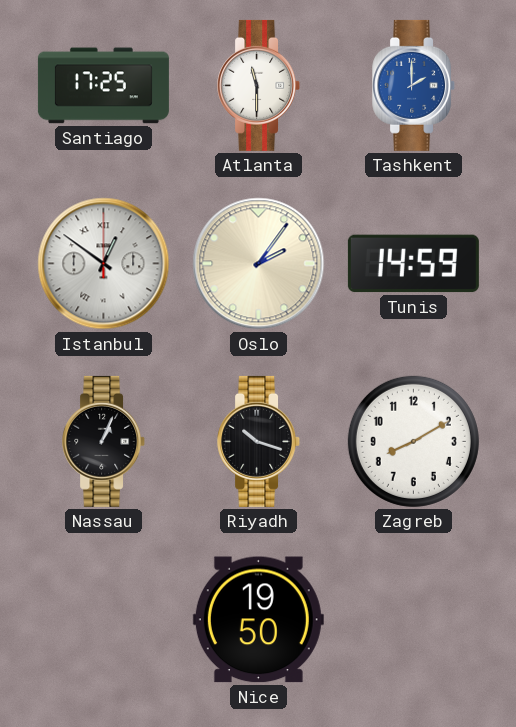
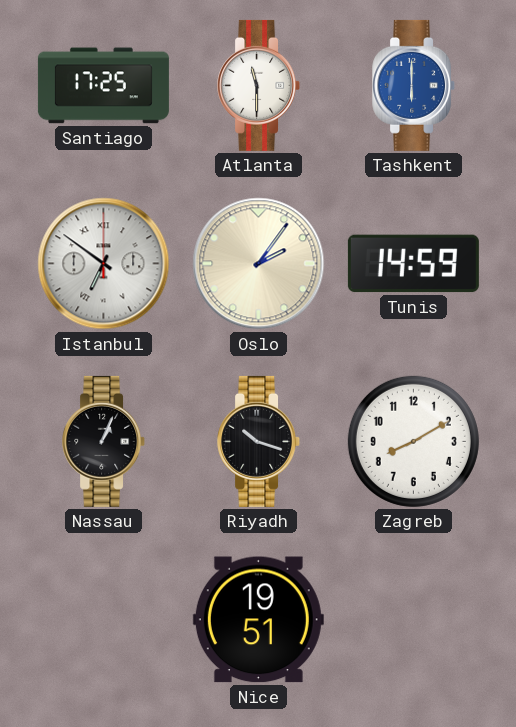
Tashkent: 2:00 -> 6:00 (414, 85)
Istanbul: 12:51 -> 6:51 (104, 264)
Nice: 19:50 -> 19:51 (258, 620)
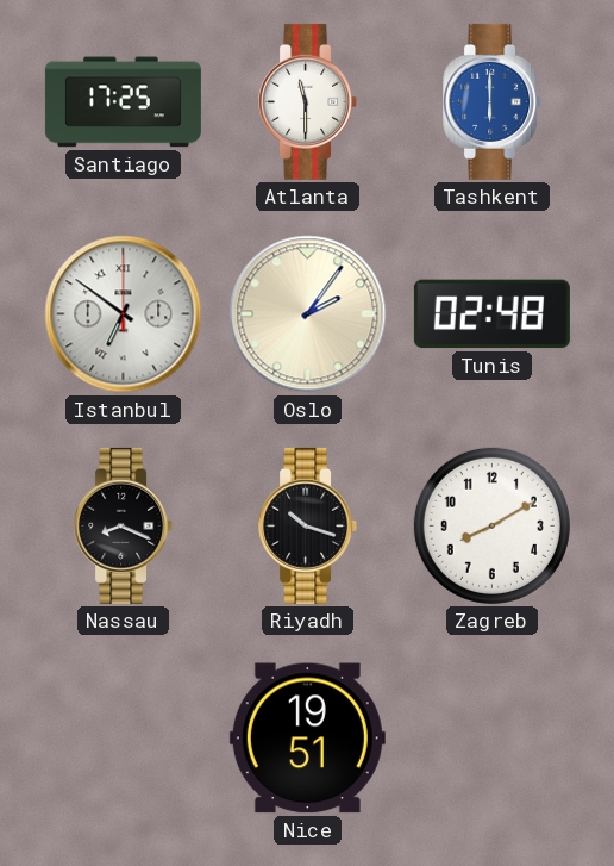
Tunis: 14:59 -> 02:48 (491, 314)
Nassau: 1:04 -> 8:19 (124, 525)
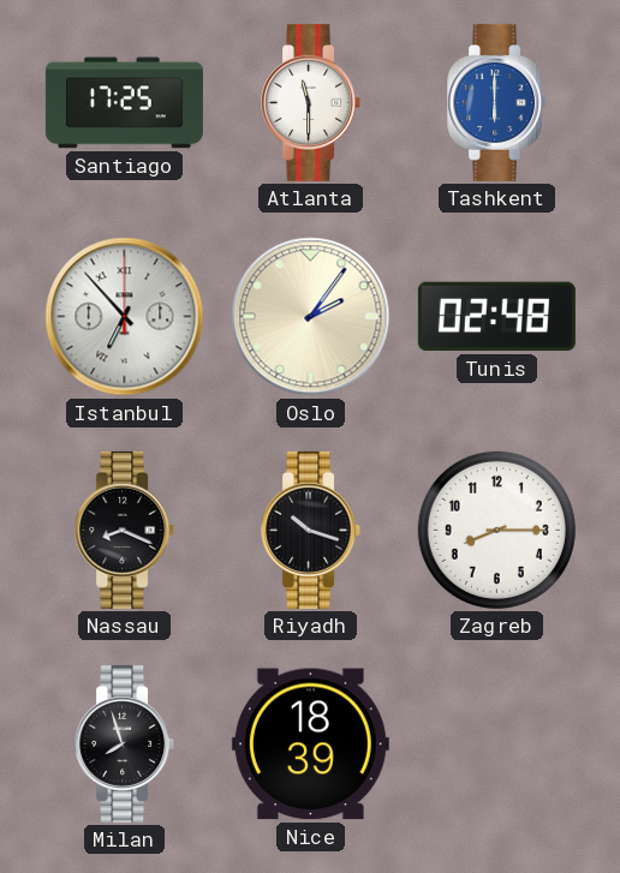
Istanbul: 6:51 -> 6:53 (125, 317)
Zagreb: 8:10 -> 8:15 (496, 530)
Milan: none -> 7:57 (125, 743)
Nice: 19:51 -> 18:39 (310, 745)
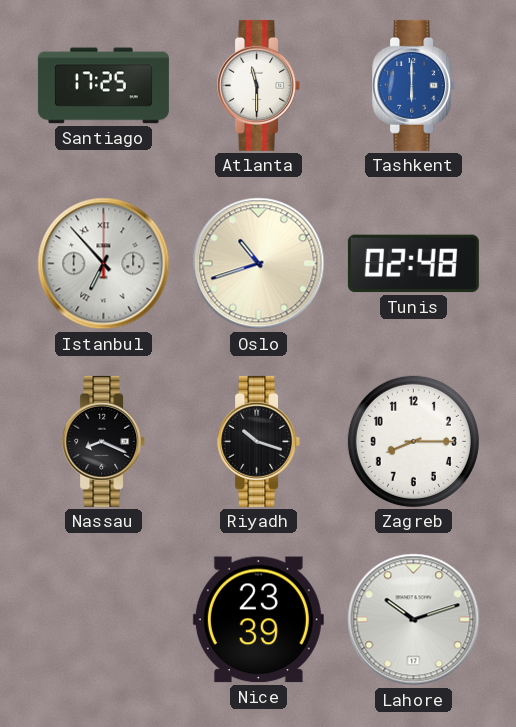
Oslo: 2:06 -> 10:42 (259, 264)
Milan: 7:57 -> none (125, 743)
Nice: 18:39 -> 23:39 (258, 620)
Lahore: none -> 10:12 (414, 620)
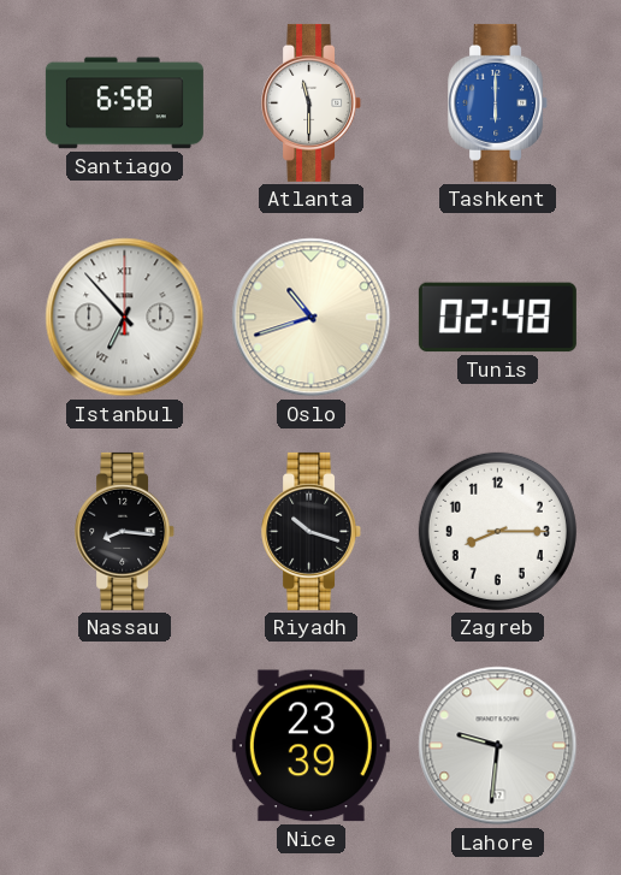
Santiago: 17:25 -> 6:58 (124, 104)
Nassau: 8:19 -> 8:16 (125, 531)
Lahore: 10:12 -> 9:31 (498, 746)
